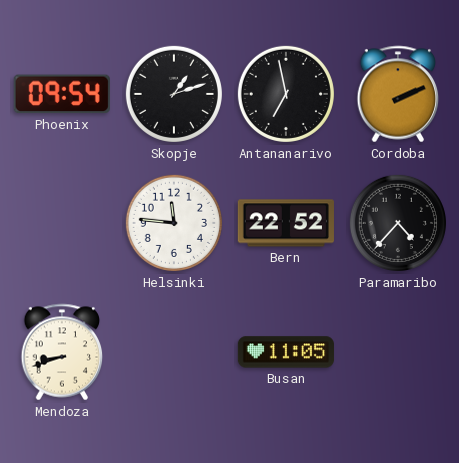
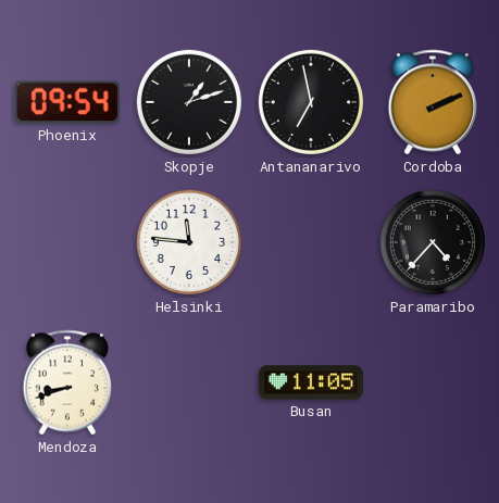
Bern: 22:52 -> none (286, 223)
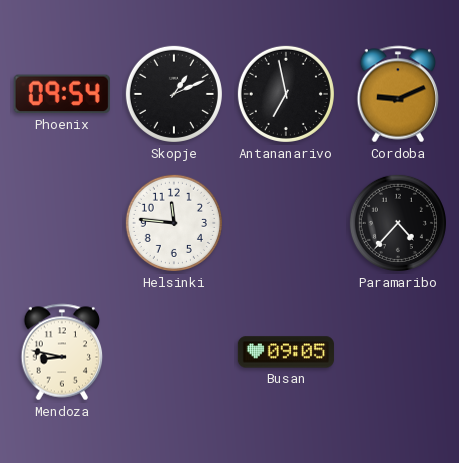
Skopje: 1:12 -> 1:11 (174, 94)
Cordoba: 2:11 -> 9:11 (398, 94)
Mendoza: 8:42 -> 8:47 (62, 352)
Busan: 11:05 -> 09:05 (286, 352)
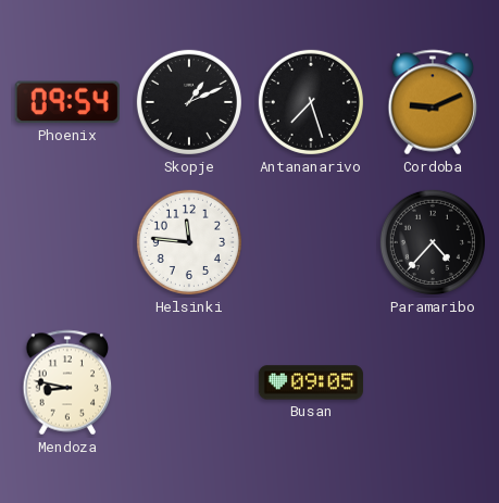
Antananarivo: 6:58 -> 7:27 (311, 102)
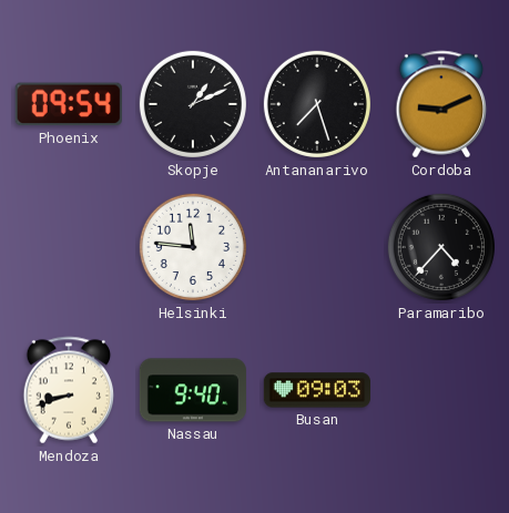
Mendoza: 8:47 -> 8:42 (69, 390)
Nassau: none -> 9:40 (193, 390)
Busan: 09:05 -> 09:03 (317, 390)
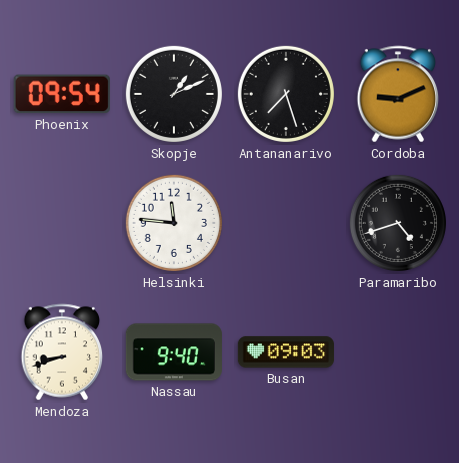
Paramaribo: 4:37 -> 4:42 (398, 223)
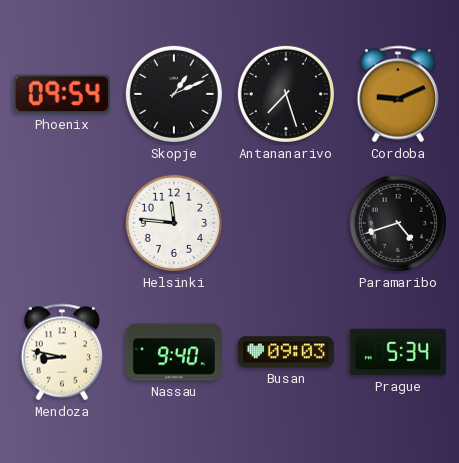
Mendoza: 8:42 -> 8:47 (62, 352)
Prague: none -> 5:34 (398, 352)
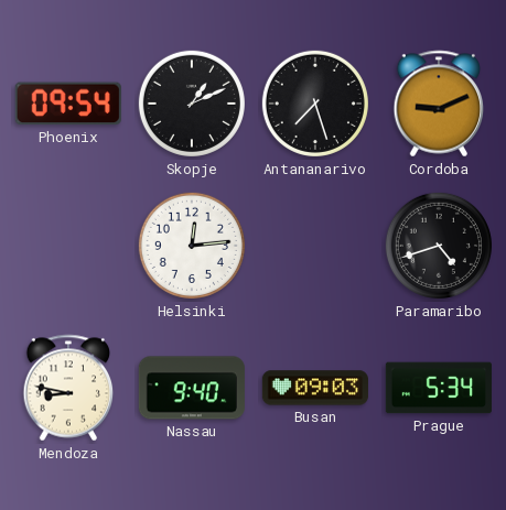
Helsinki: 11:46 -> 12:14 (192, 246)
